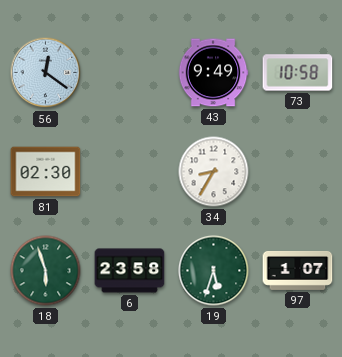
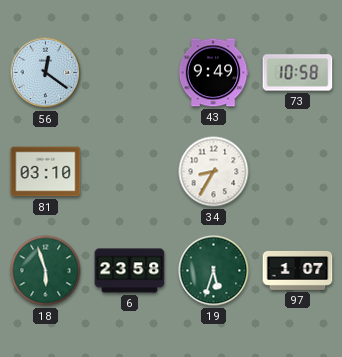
81: 02:30 -> 03:10 (46, 172)
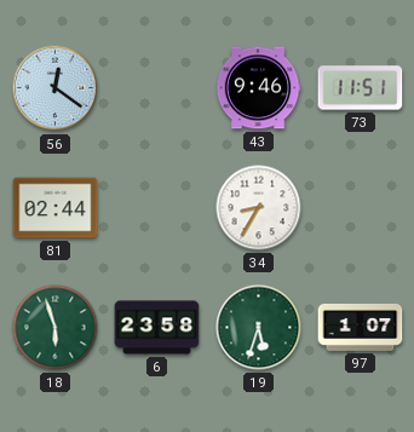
43: 9:49 -> 9:46 (258, 88)
73: 10:58 -> 11:51 (361, 88)
81: 03:10 -> 02:44 (56, 208)
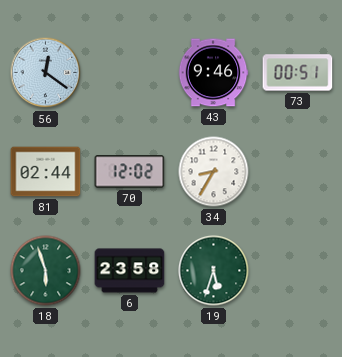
73: 11:51 -> 00:51 (298, 73)
70: none -> 12:02 (130, 172)
97: 1:07 -> none (361, 327)
